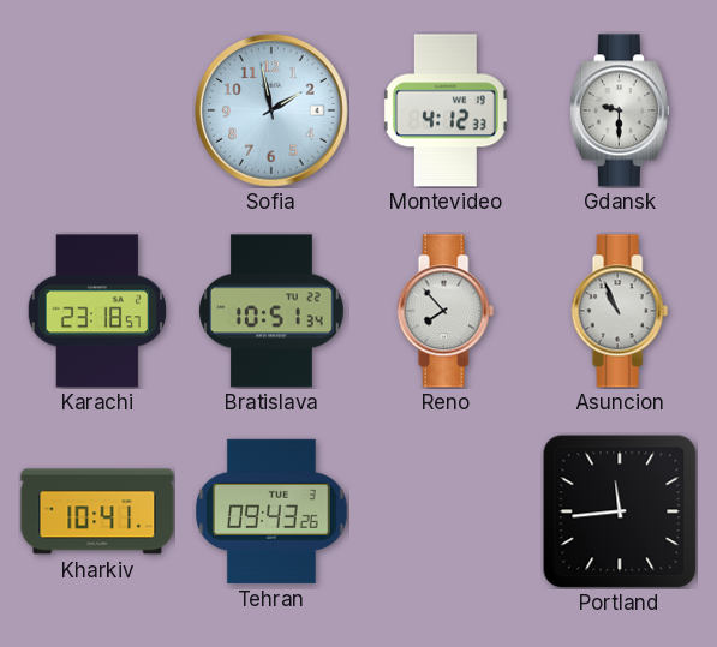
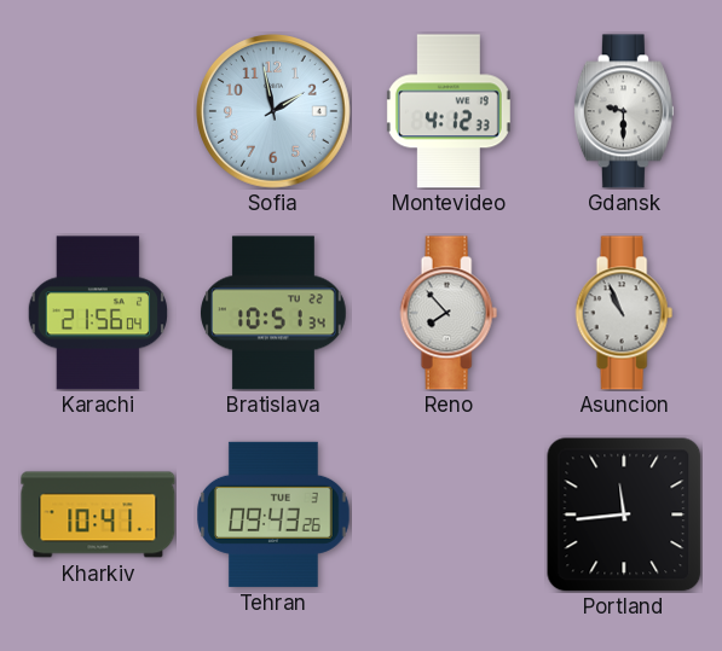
Karachi: 23:18 -> 21:56 (97, 313)
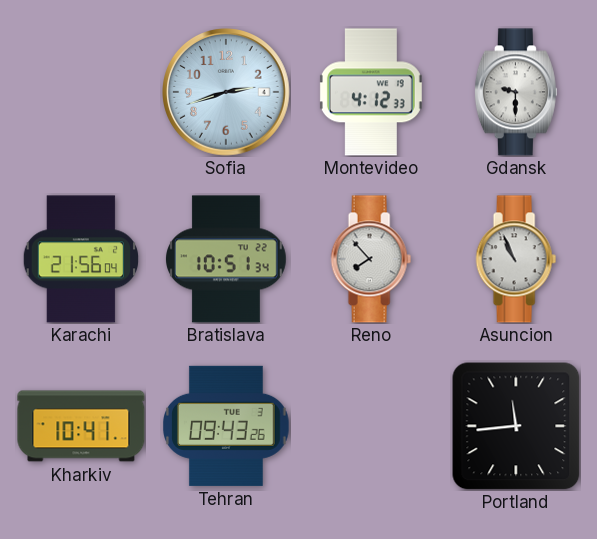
Sofia: 1:58 -> 2:42 (227, 93)
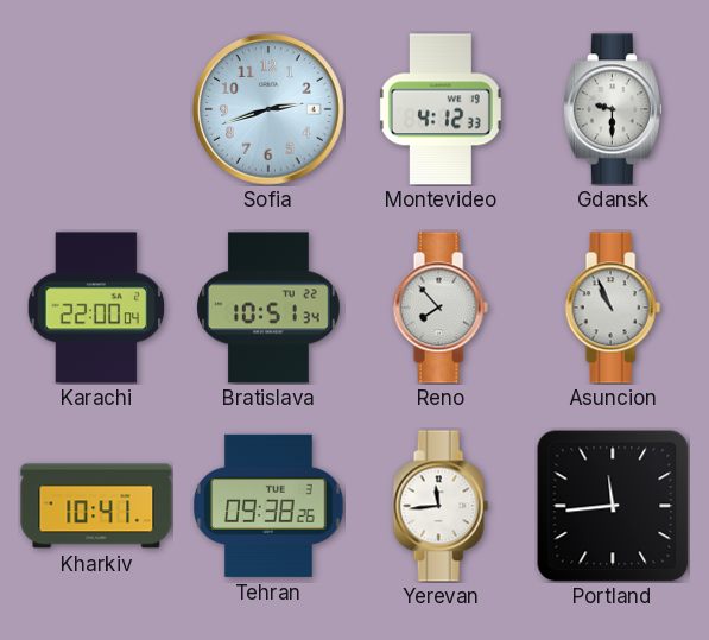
Karachi: 21:56 -> 22:00 (95, 308)
Tehran: 09:43 -> 09:38 (270, 506)
Yerevan: none -> 11:44 (441, 506)
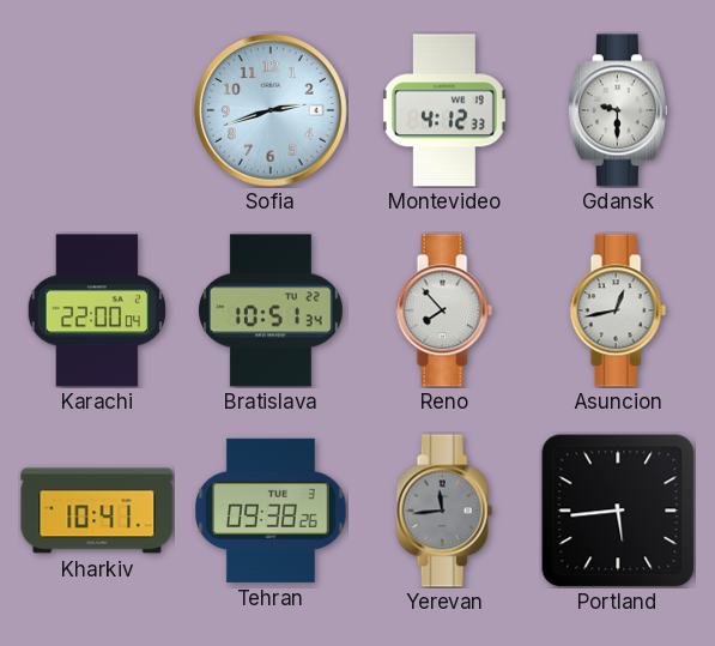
Asuncion: 10:56 -> 12:43 (618, 310)
Yerevan dial: white -> grey (444, 511)
Portland: 11:44 -> 5:44 (618, 511)
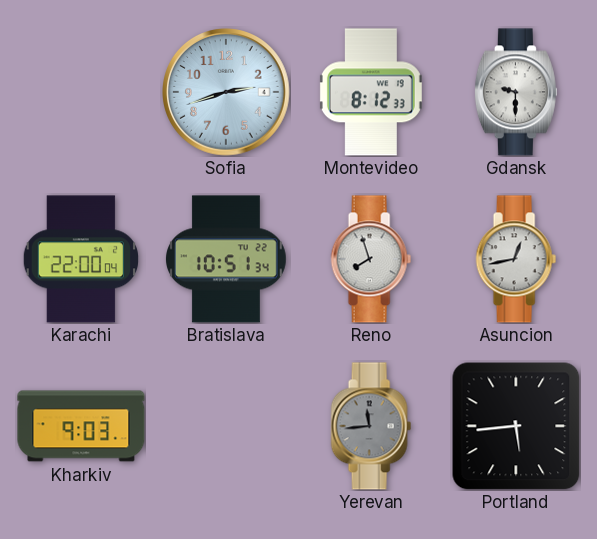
Montevideo: 4:12 -> 8:12 (371, 92)
Reno: 7:53 -> 7:57 (371, 259)
Kharkiv: 10:41 -> 9:03 (81, 426)
Tehran: 09:38 -> none (272, 511)
